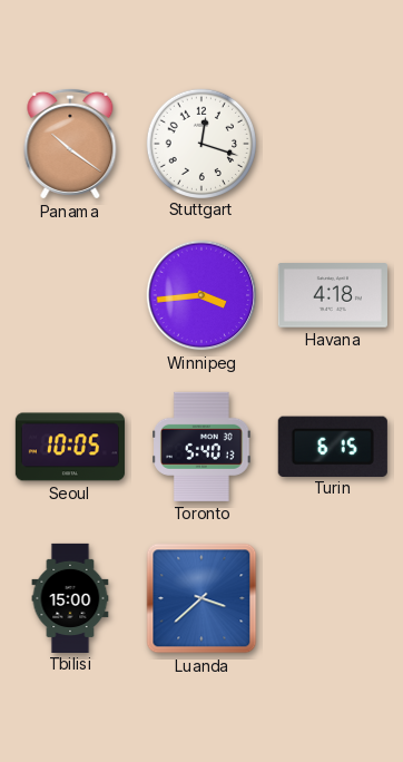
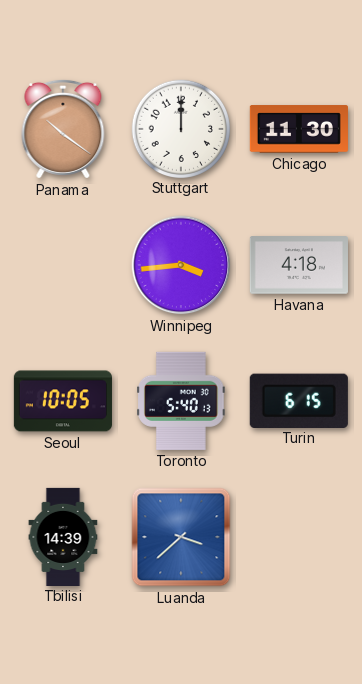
Stuttgart: 12:18 -> 12:00 (181, 128)
Chicago: none -> 11:30 (299, 129)
Tbilisi: 15:00 -> 14:39 (63, 536)
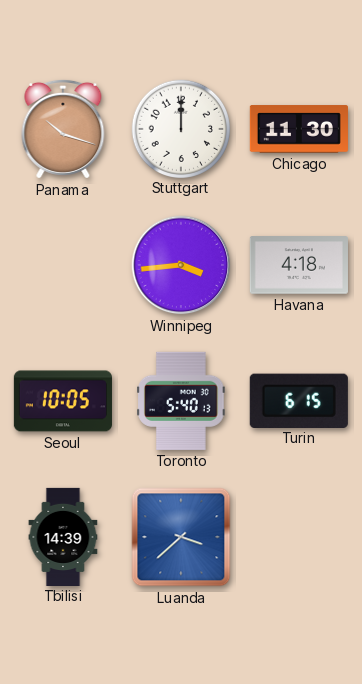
Panama: 10:21 -> 10:18 (63, 129)
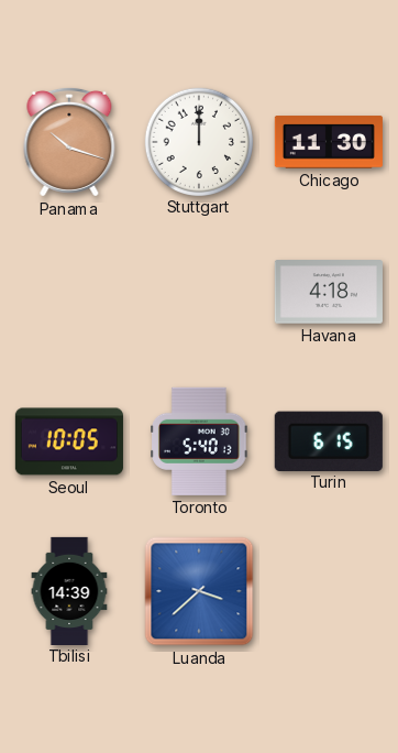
Winnipeg: 3:44 -> none (181, 265)
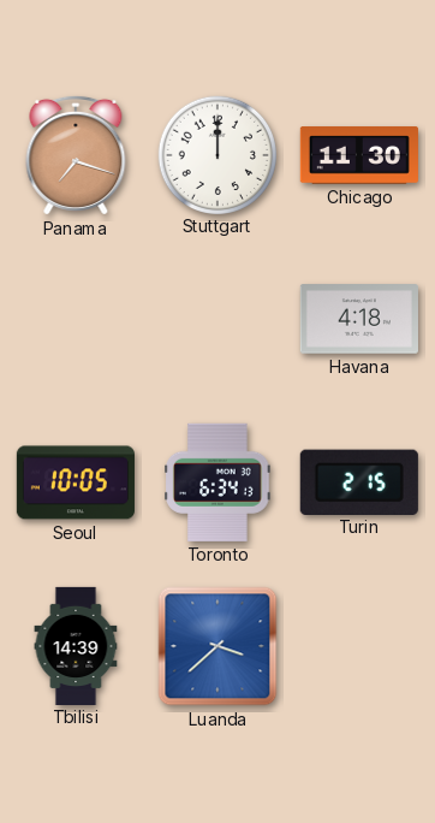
Panama: 10:18 -> 7:18 (76, 155)
Toronto: 5:40 -> 6:34 (218, 482)
Turin: 6:15 -> 2:15 (359, 481)
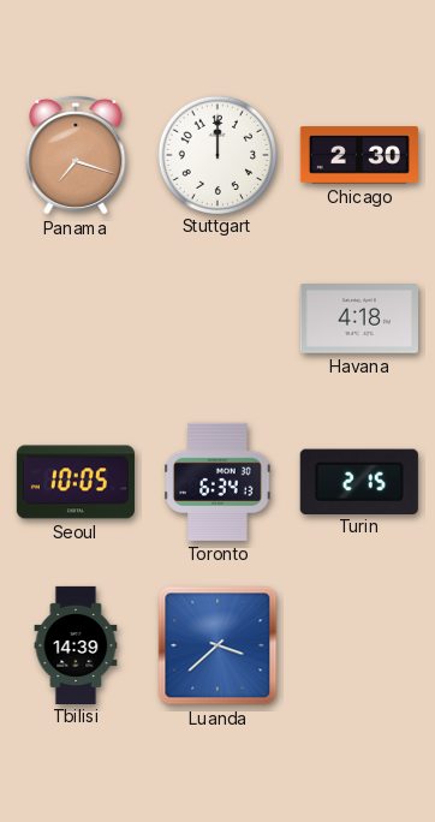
Chicago: 11:30 -> 2:30 (359, 155)
